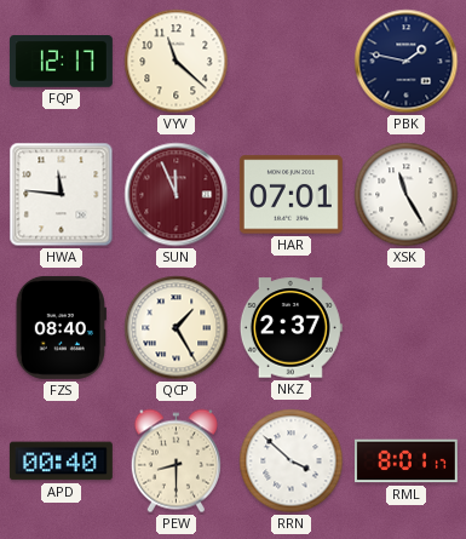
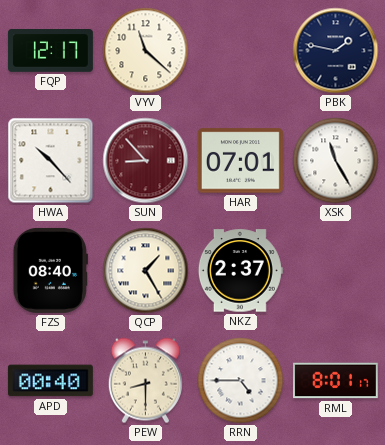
HWA: 11:46 -> 10:23 (51, 161)
SUN: 11:56 -> 8:53 (146, 161)
RRN: 3:52 -> 4:45 (241, 381)
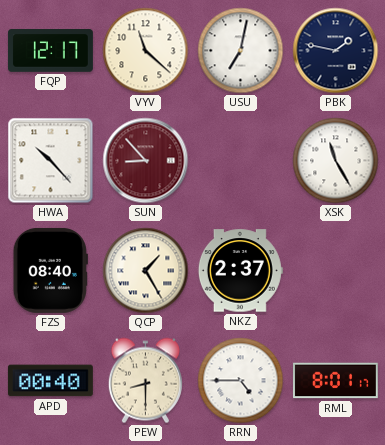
USU: none -> 7:02 (241, 51)
HAR: 07:01 -> none (240, 161)
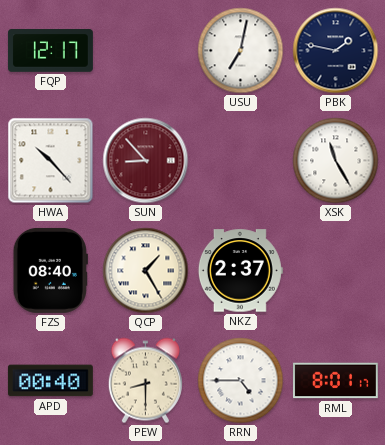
VYV: 11:22 -> none (146, 51)
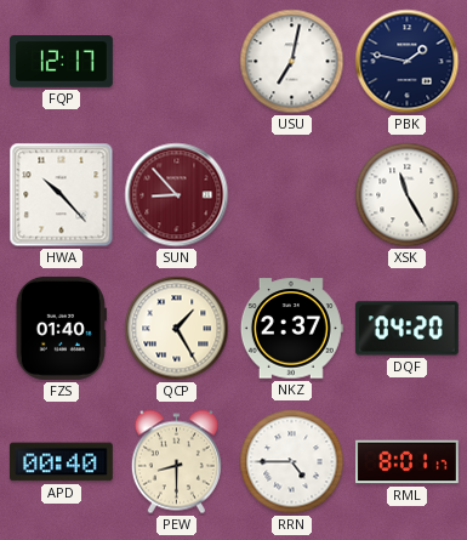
FZS: 08:40 -> 01:40 (61, 328)
DQF: none -> 04:20 (406, 329)
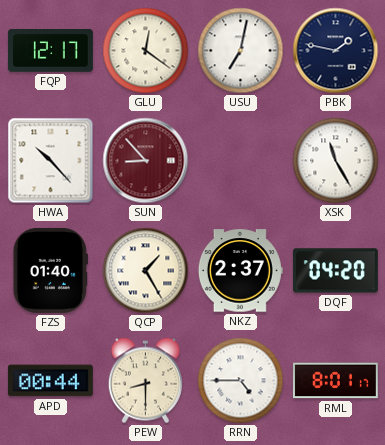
GLU: none -> 12:21 (146, 51)
APD: 00:40 -> 00:44 (50, 381)
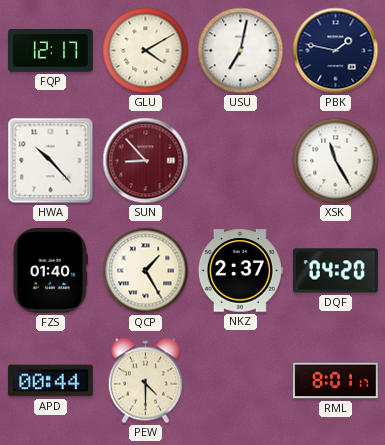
GLU: 12:21 -> 4:10 (146, 51)
PEW: 8:30 -> 4:30 (145, 381)
RRN: 4:45 -> none (241, 381)
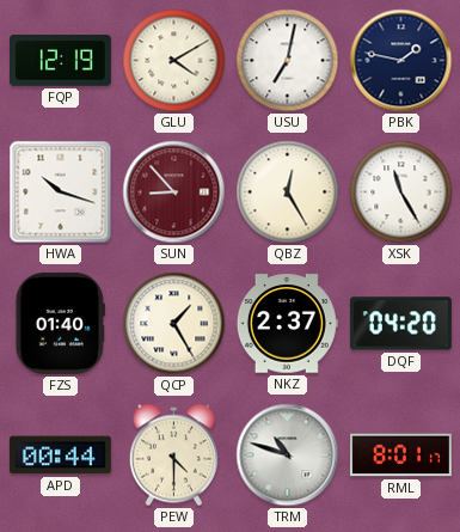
FQP: 12:17 -> 12:19 (60, 61)
HWA: 10:23 -> 10:18 (61, 192)
QBZ: none -> 12:25 (288, 192)
TRM: none -> 10:48 (288, 455)
